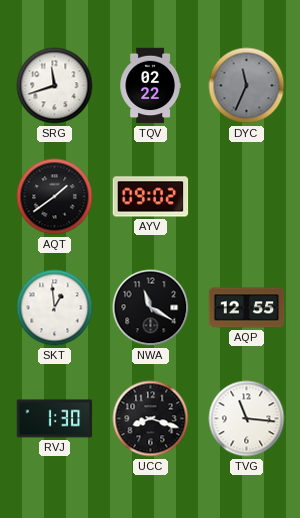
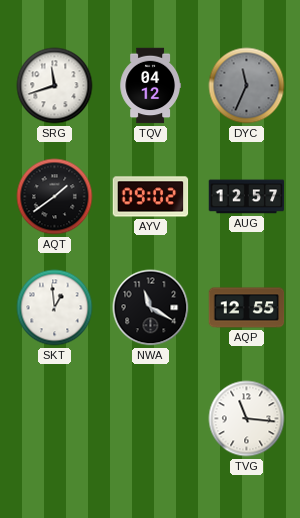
TQV: 02:22 -> 04:12 (150, 86)
AUG: none -> 12:57 (247, 197)
RVJ: 1:30 -> none (55, 419)
UCC: 8:18 -> none (151, 419)
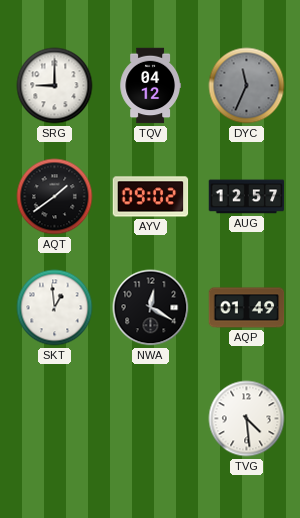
SRG: 11:42 -> 9:00 (55, 86)
NWA: 11:20 -> 12:20 (151, 308)
AQP: 12:55 -> 01:49 (247, 308)
TVG: 11:16 -> 4:29 (247, 419)
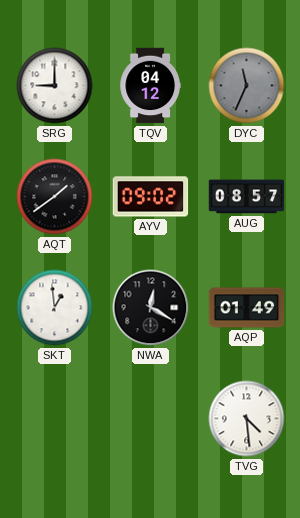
AUG: 12:57 -> 08:57 (247, 197)
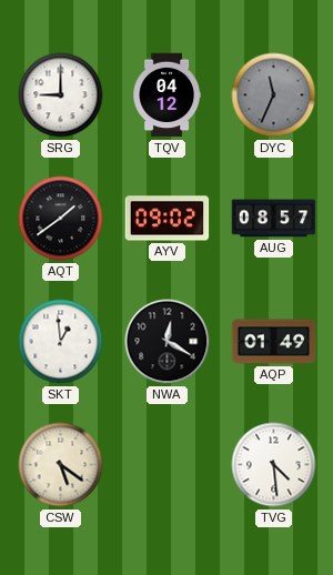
CSW: none -> 5:21 (61, 465)
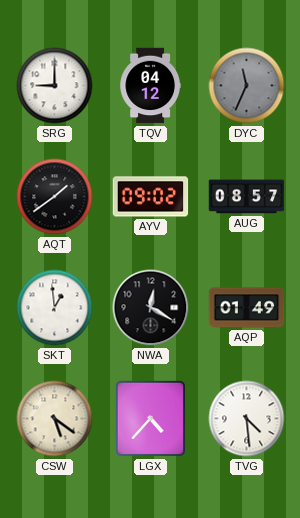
LGX: none -> 4:37 (150, 418)
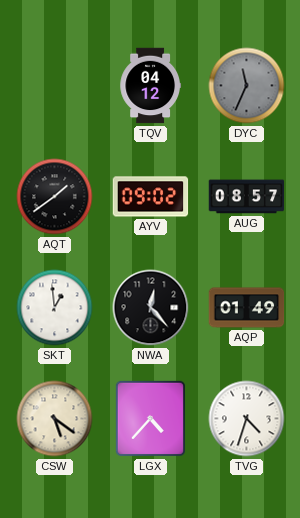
SRG: 9:00 -> none (55, 86)
NWA: 12:20 -> 12:23 (151, 308)
TVG: 4:29 -> 4:33 (247, 419)
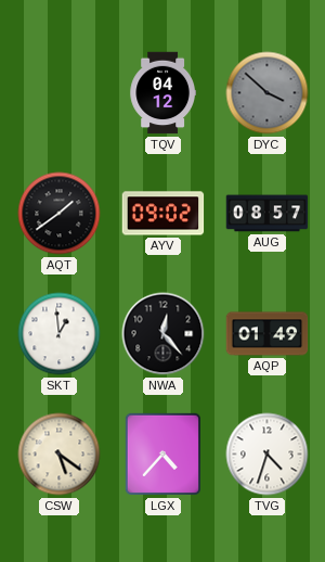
DYC: 11:34 -> 3:52 (268, 93)
